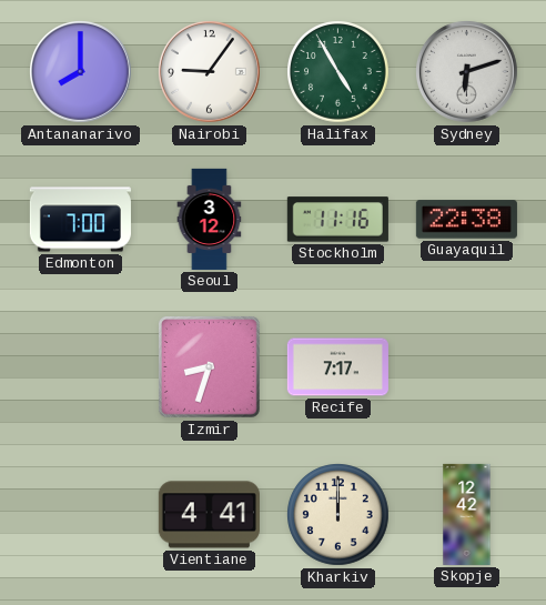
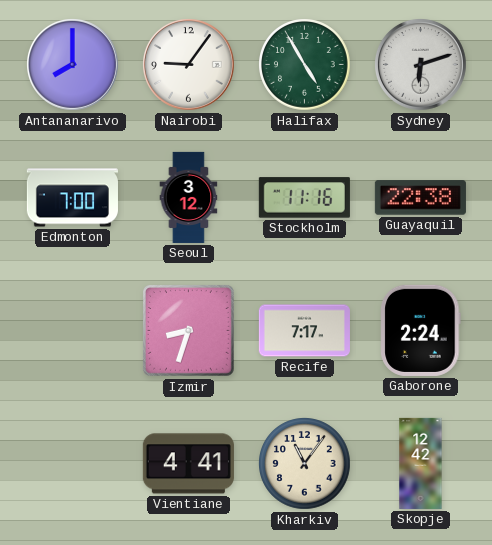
Gaborone: none -> 2:24 (421, 330)
Kharkiv: 12:00 -> 11:06 (305, 464)
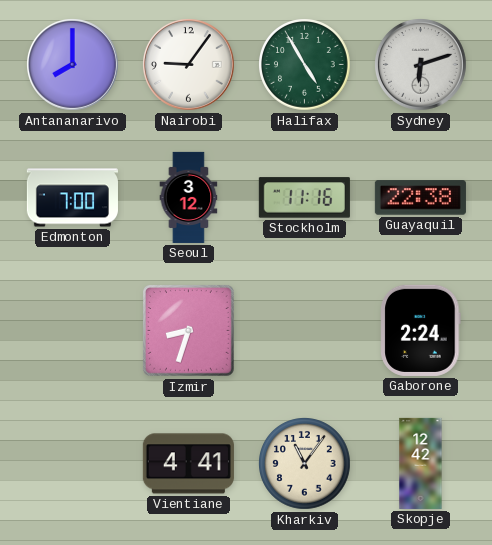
Recife: 7:17 -> none (304, 331)
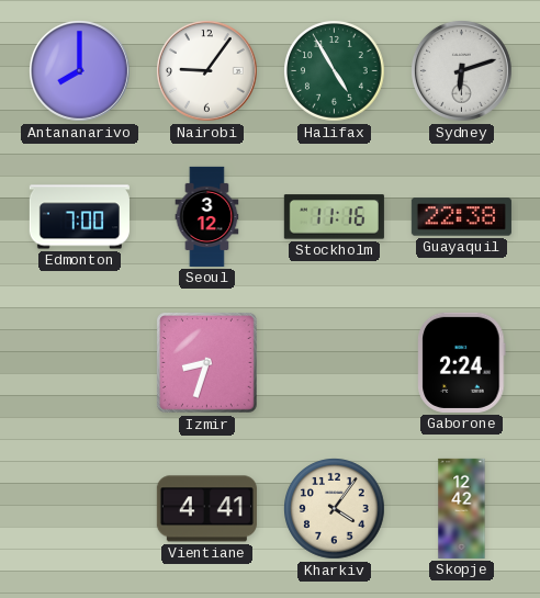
Kharkiv: 11:06 -> 4:06 (335, 509)
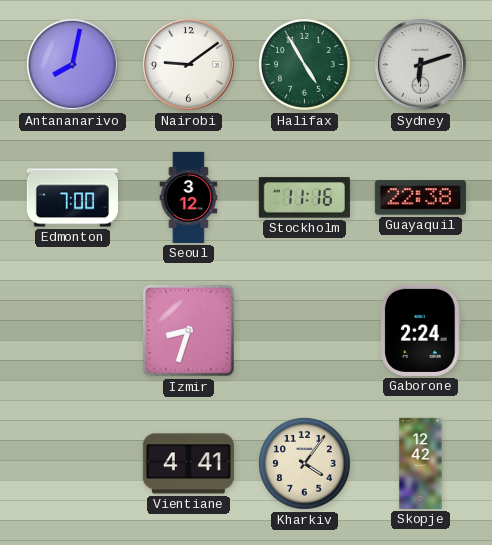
Antananarivo: 8:00 -> 8:02 (73, 65)
Nairobi: 9:06 -> 9:09 (189, 65)
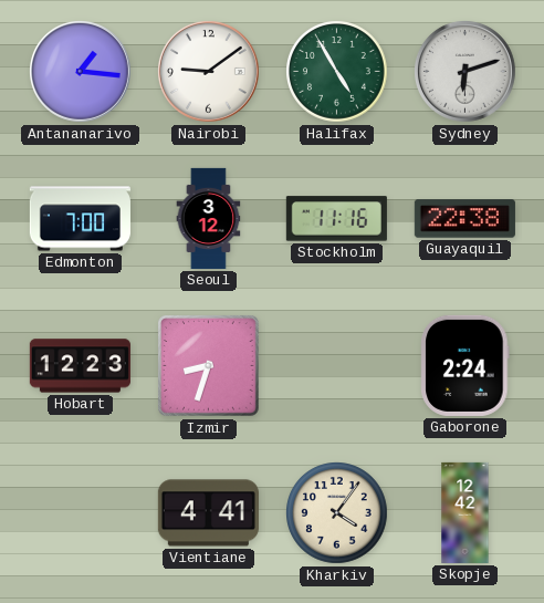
Antananarivo: 8:02 -> 1:16 (81, 72)
Hobart: none -> 12:23 (80, 366)
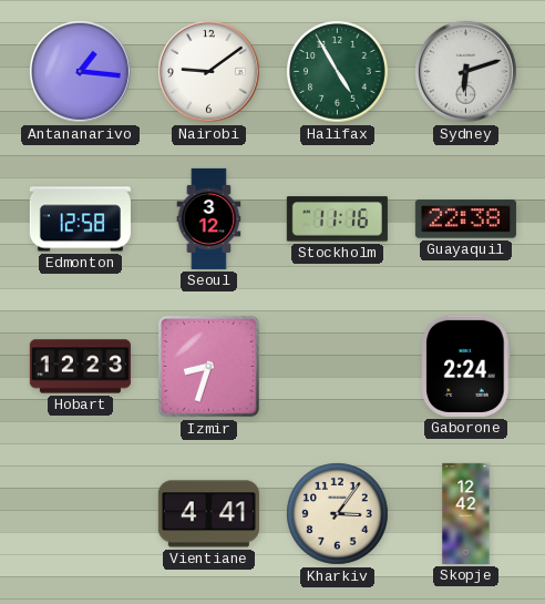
Edmonton: 7:00 -> 12:58 (80, 219)
Kharkiv: 4:06 -> 3:06 (338, 514)
